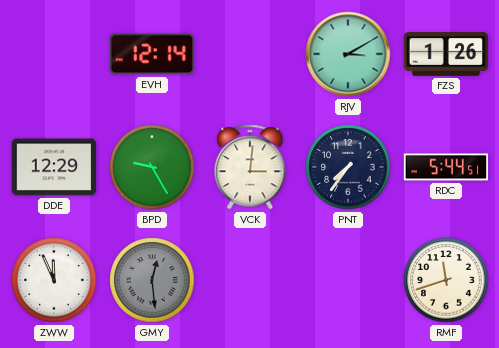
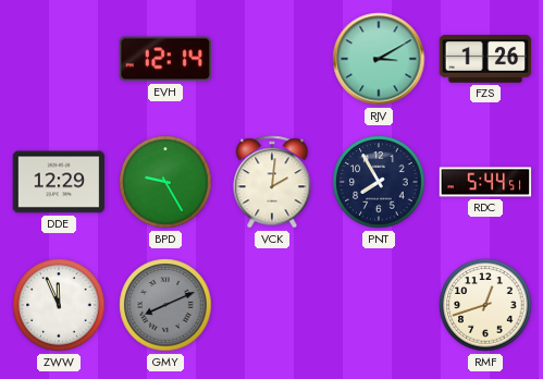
VCK: 3:01 -> 2:01 (272, 182)
PNT: 7:36 -> 7:55 (379, 182)
GMY: 12:29 -> 8:11 (165, 305)
RMF: 11:42 -> 12:42 (485, 305)
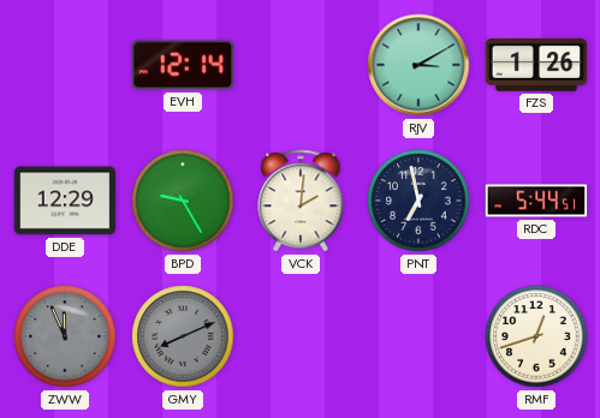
PNT: 7:55 -> 6:58 (418, 201)
ZWW dial: white -> grey (65, 336)
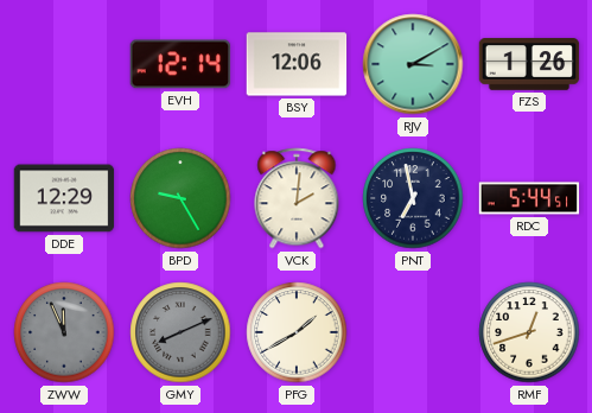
BSY: none -> 12:06 (297, 64)
PFG: none -> 1:40 (297, 332)
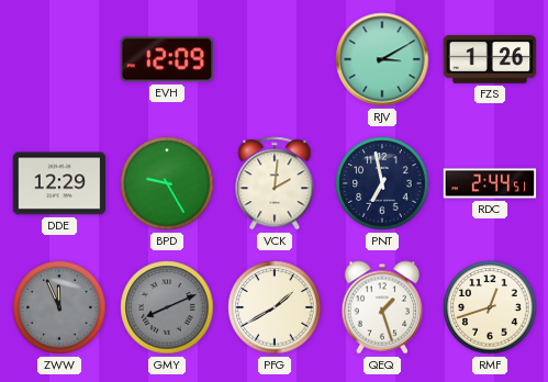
EVH: 12:14 -> 12:09 (166, 59)
BSY: 12:06 -> none (297, 64)
RDC: 5:44 -> 2:44 (490, 183)
QEQ: none -> 1:27 (382, 307)
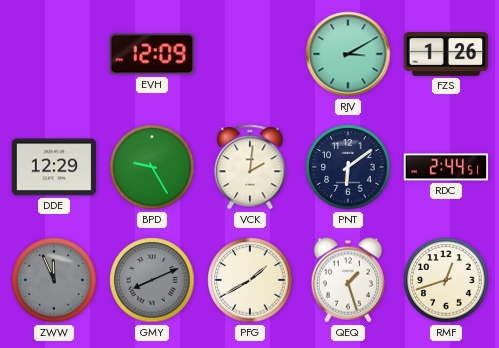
PNT: 6:58 -> 6:09 (348, 167)
